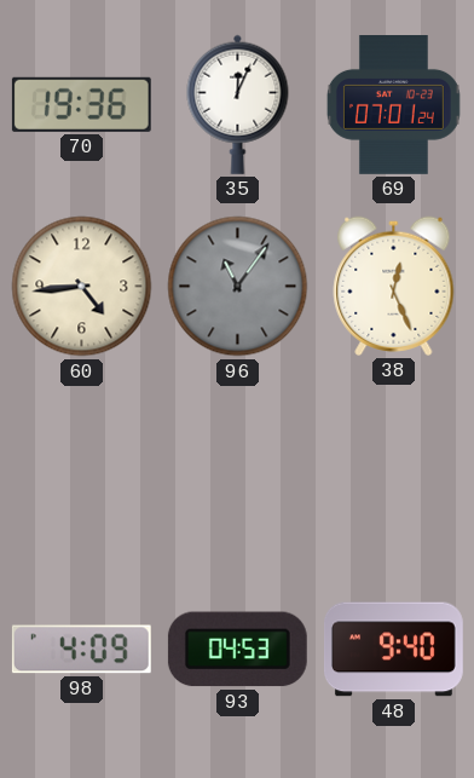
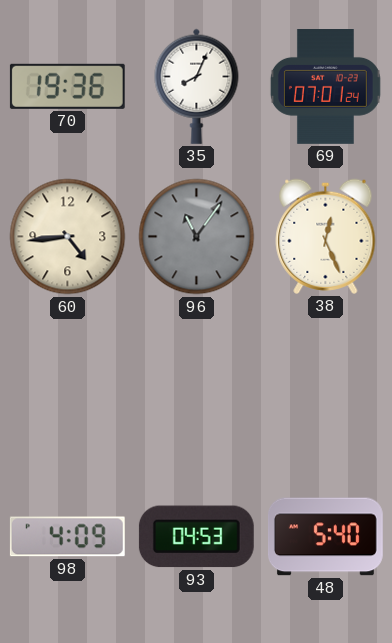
35: 12:04 -> 8:04 (197, 86)
48: 9:40 -> 5:40 (326, 537)
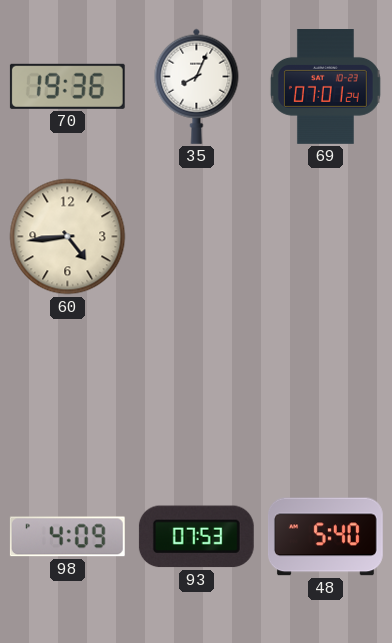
96: 11:06 -> none (197, 237)
38: 12:26 -> none (326, 236)
93: 04:53 -> 07:53 (196, 537)
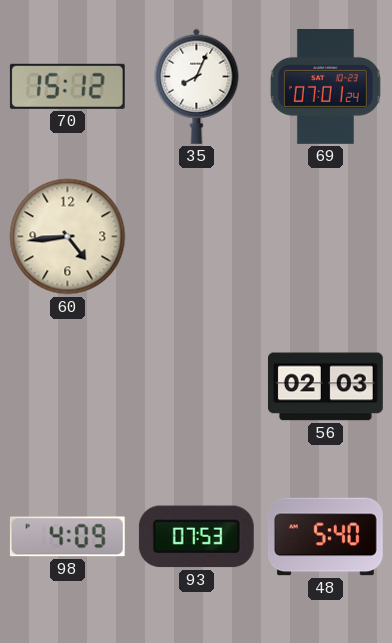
70: 19:36 -> 15:12 (67, 86)
56: none -> 02:03 (325, 387)
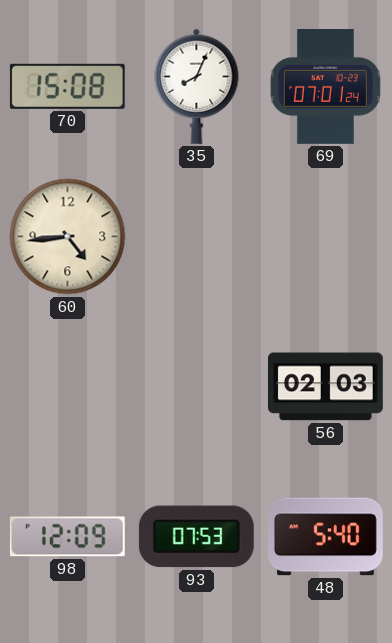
70: 15:12 -> 15:08 (67, 86)
98: 4:09 -> 12:09 (67, 537)
